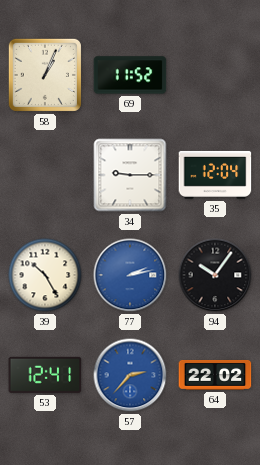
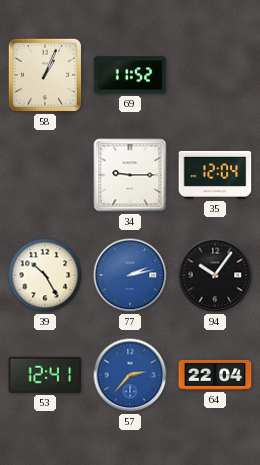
64: 22:02 -> 22:04 (215, 375)
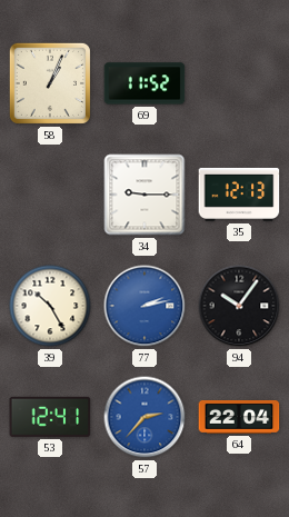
35: 12:04 -> 12:13 (239, 195)
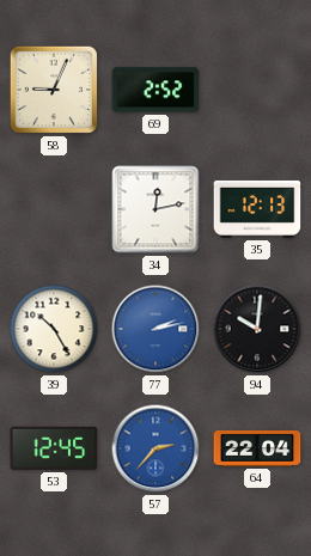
58: 1:04 -> 9:04 (54, 90)
69: 11:52 -> 2:52 (155, 90)
34: 9:15 -> 12:13 (155, 209)
94: 10:06 -> 10:01 (257, 329)
53: 12:41 -> 12:45 (54, 448)
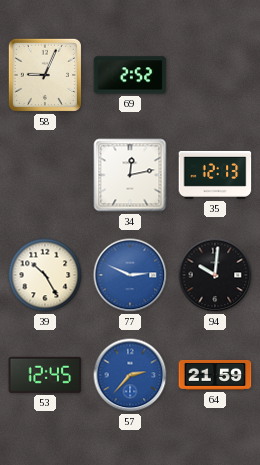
77: 2:13 -> 2:49 (130, 275)
64: 22:04 -> 21:59 (215, 375)
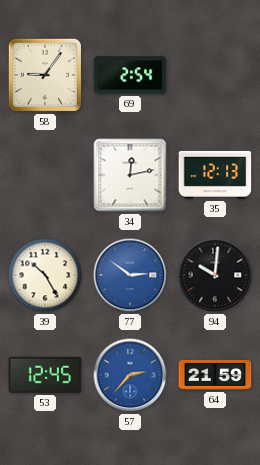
58: 9:04 -> 9:06 (45, 75)
69: 2:52 -> 2:54 (130, 75)
77: 2:49 -> 2:51 (130, 275)
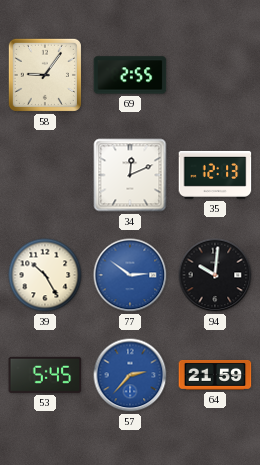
69: 2:54 -> 2:55 (130, 75)
34: 12:13 -> 12:11 (130, 175)
53: 12:45 -> 5:45 (45, 375)
